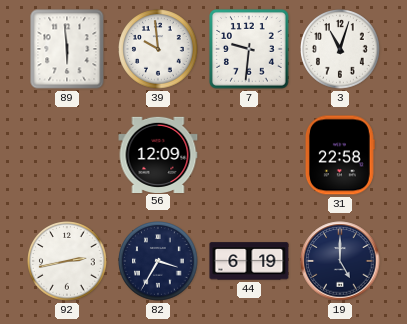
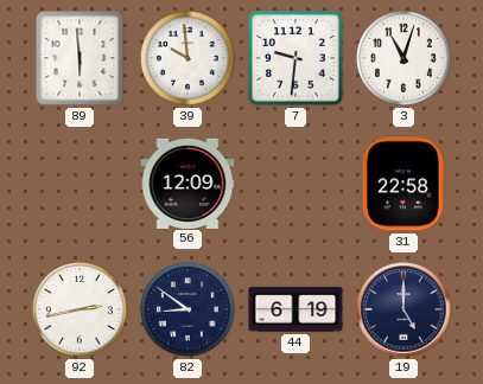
82: 3:35 -> 8:51 (188, 309)
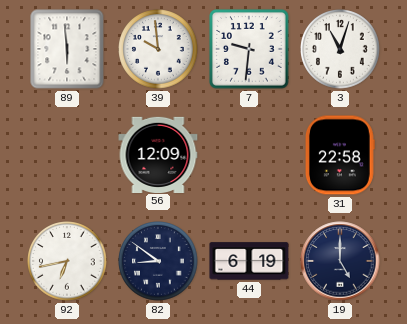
92: 2:43 -> 6:43 (67, 261)
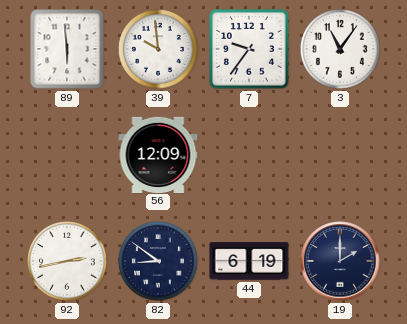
7: 9:31 -> 9:36 (250, 50)
3: 11:03 -> 11:06 (340, 49)
31: 22:58 -> none (340, 155)
92: 6:43 -> 2:43 (67, 261)
19: 5:00 -> 2:00 (340, 261)
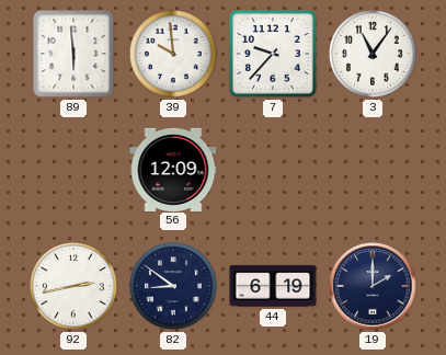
7: 9:36 -> 9:37 (274, 55)
